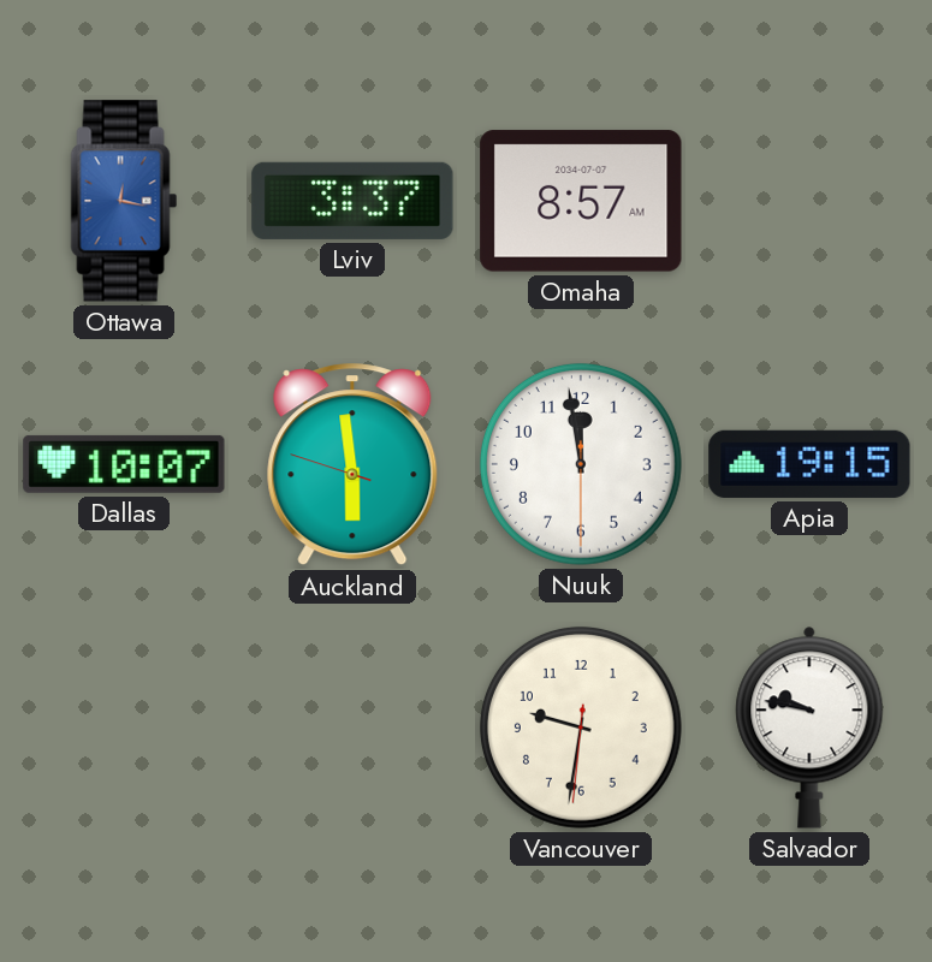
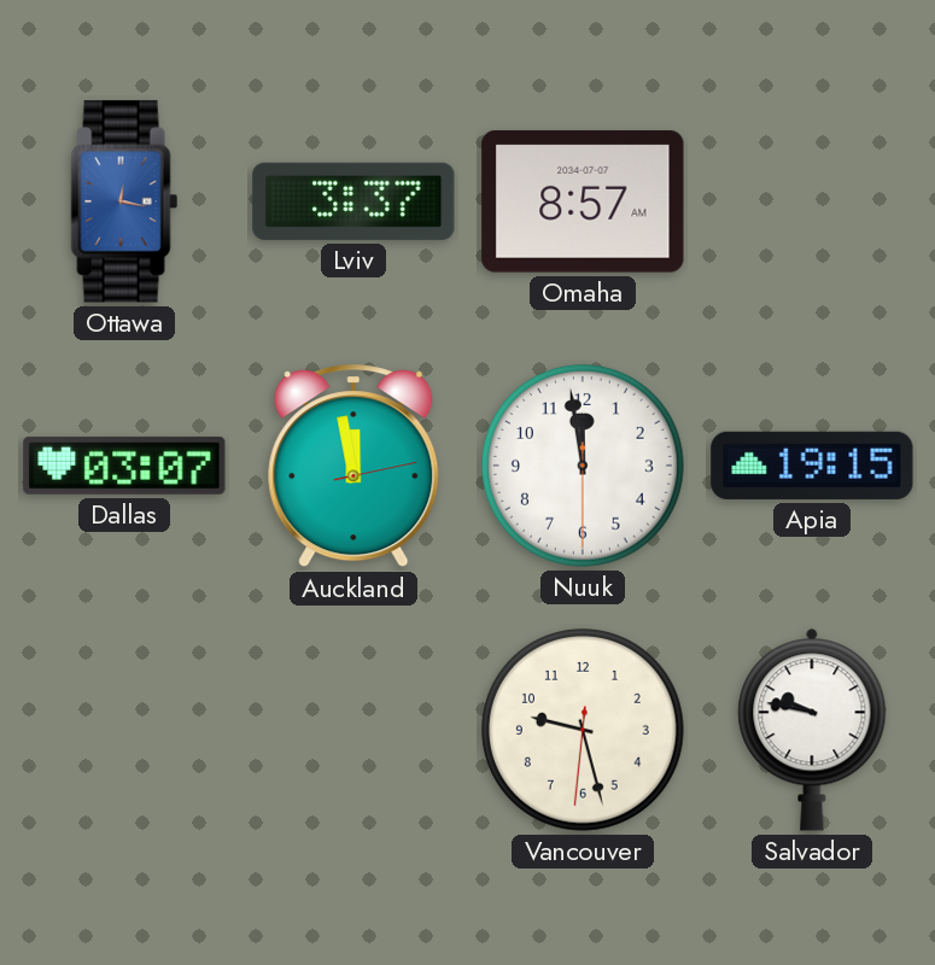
Dallas: 10:07 -> 03:07 (124, 466)
Auckland: 5:58 -> 11:58 (353, 467)
Vancouver: 9:31 -> 9:27 (583, 730)
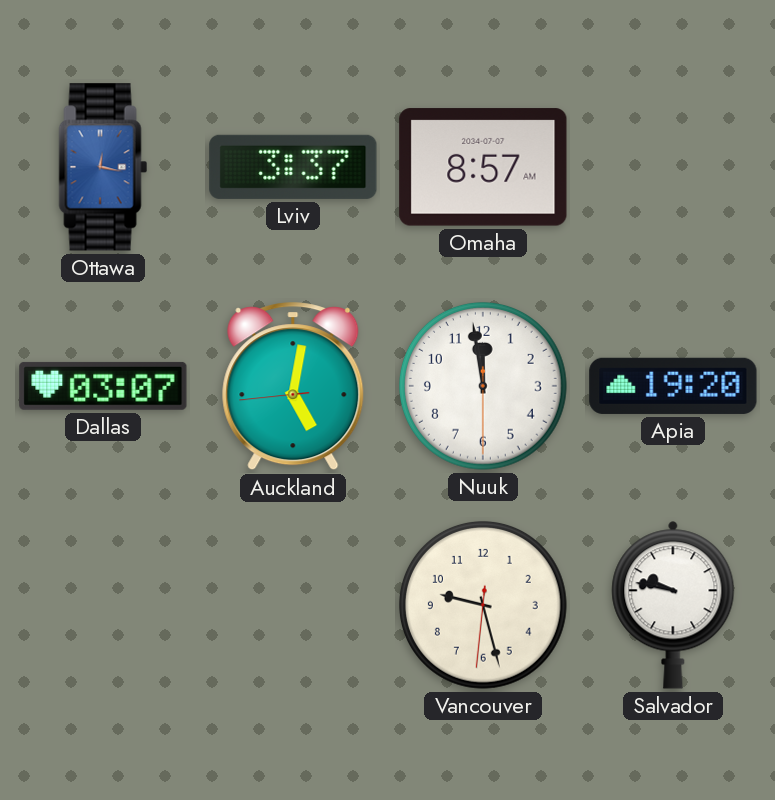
Auckland: 11:58 -> 5:01 (293, 387)
Apia: 19:15 -> 19:20 (673, 386)
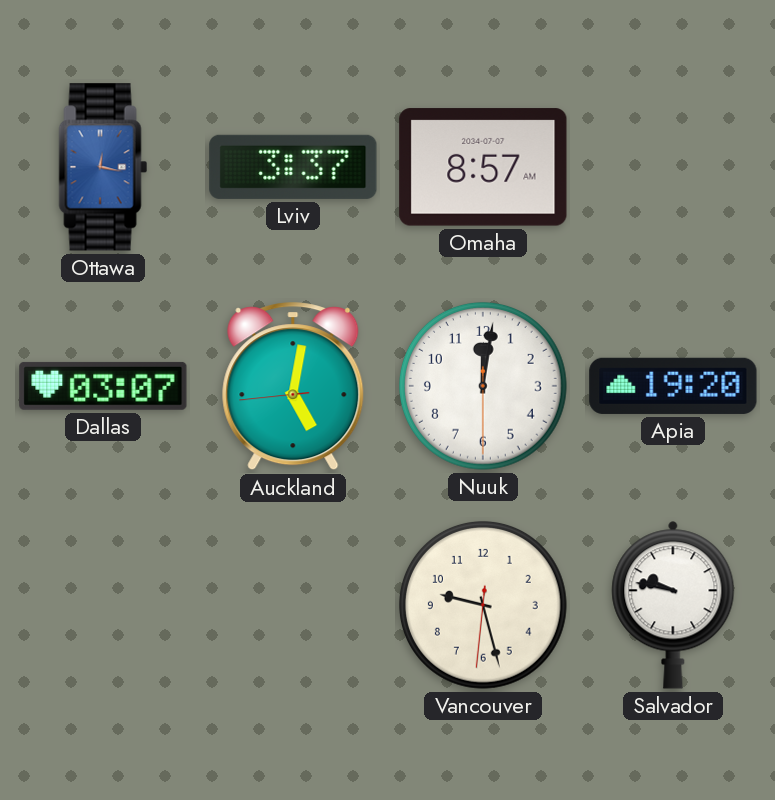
Nuuk: 11:58 -> 12:01 (483, 386)
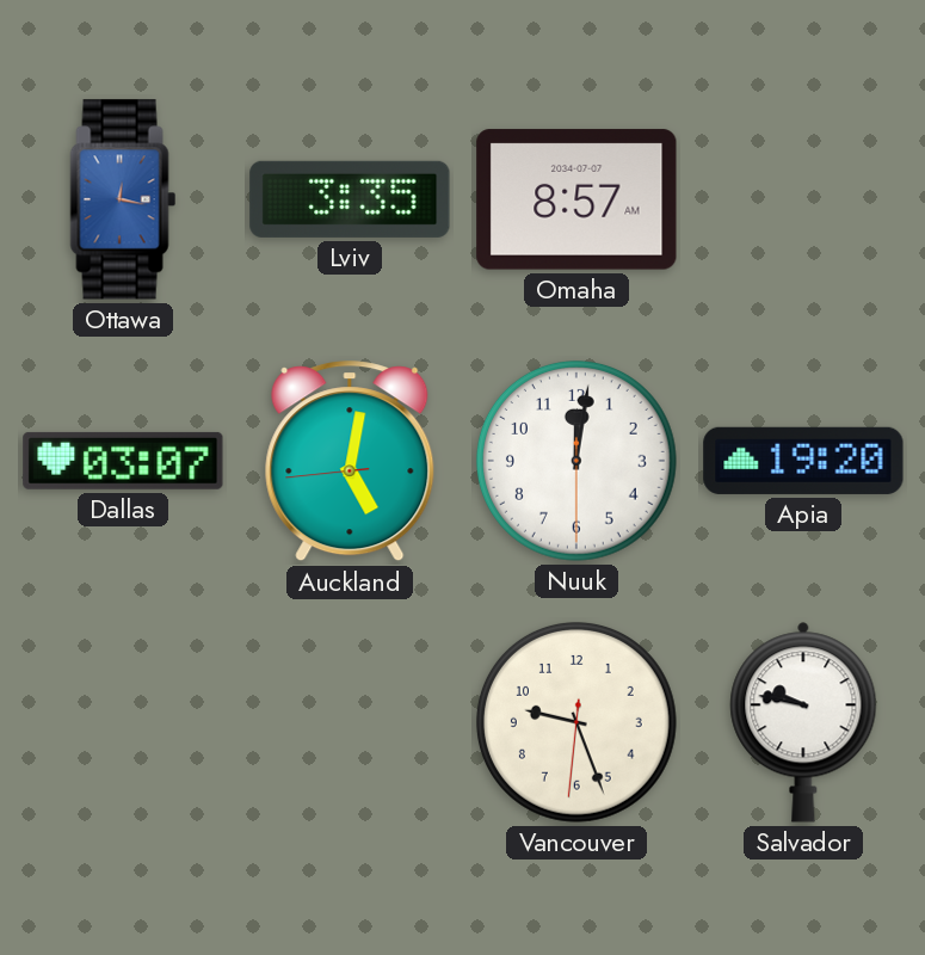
Lviv: 3:37 -> 3:35 (350, 199)
Vancouver: 9:27 -> 9:26 (576, 722)
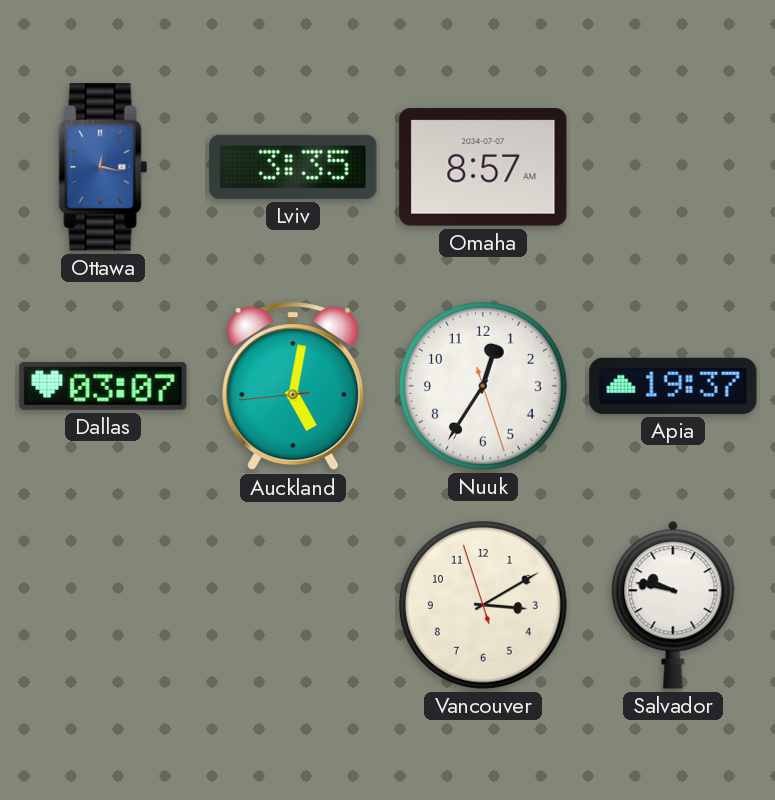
Nuuk: 12:01 -> 12:35 (483, 386)
Apia: 19:20 -> 19:37 (673, 386)
Vancouver: 9:26 -> 3:09 (483, 605)
